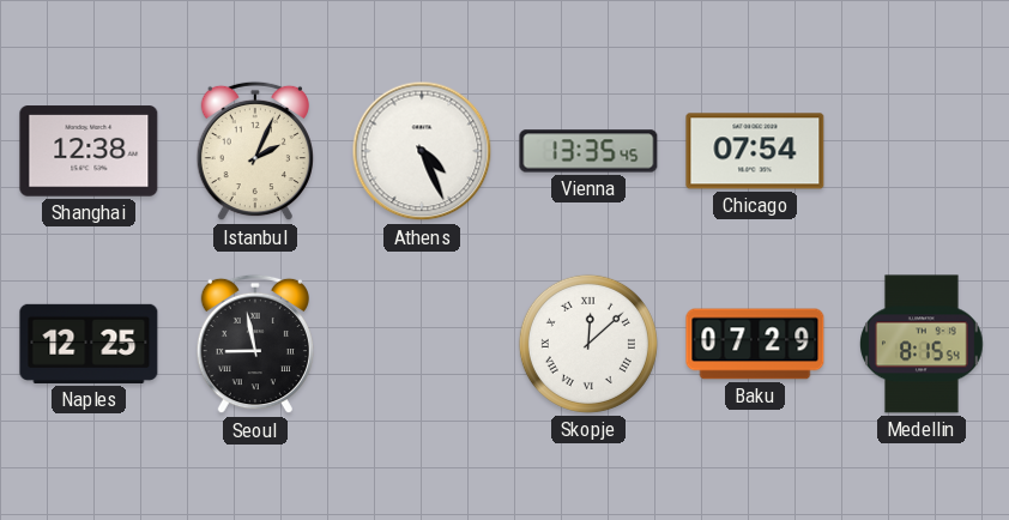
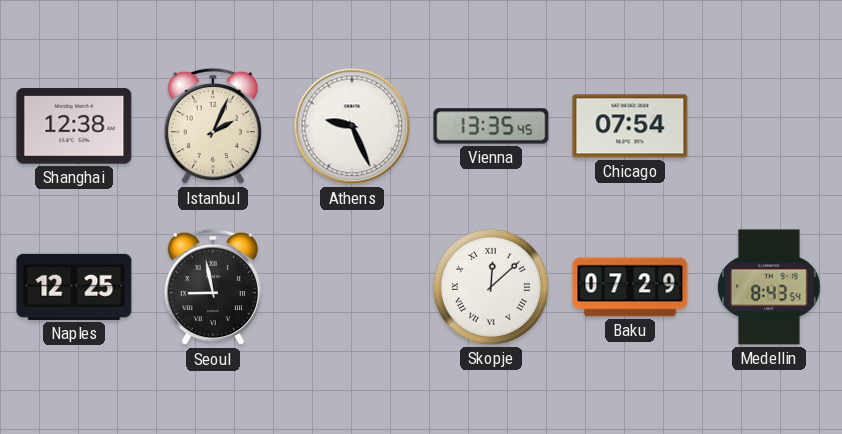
Athens: 4:26 -> 9:26 (352, 126)
Medellin: 8:15 -> 8:43 (770, 287)
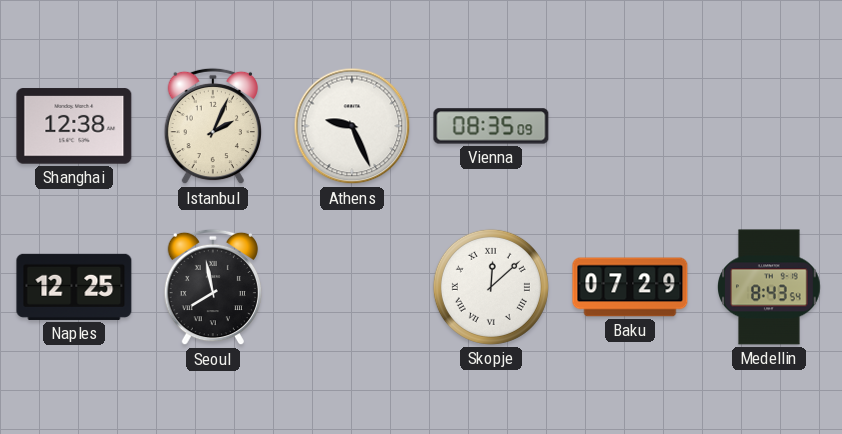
Vienna: 13:35 -> 08:35 (491, 126)
Chicago: 07:54 -> none (630, 126)
Seoul: 8:58 -> 7:58 (213, 287)
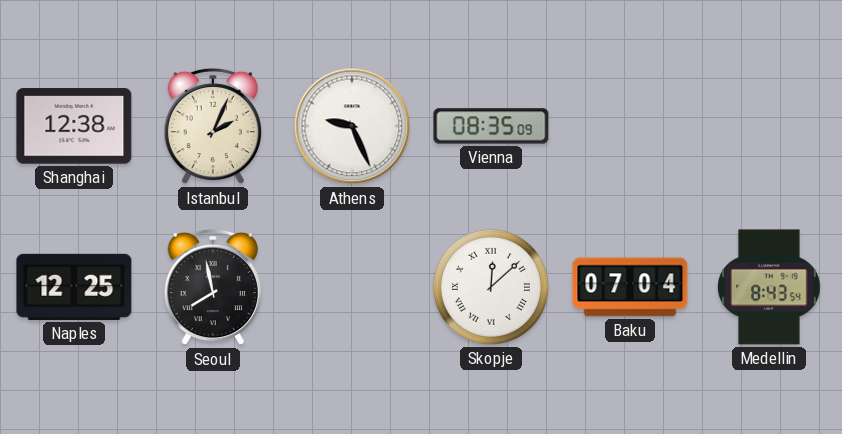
Baku: 07:29 -> 07:04 (630, 287)
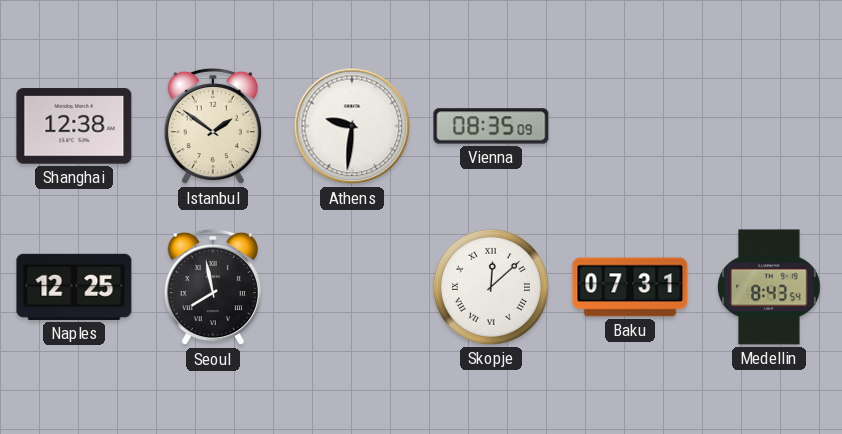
Istanbul: 2:04 -> 1:51 (213, 126)
Athens: 9:26 -> 9:31 (352, 126)
Baku: 07:04 -> 07:31 (630, 287)
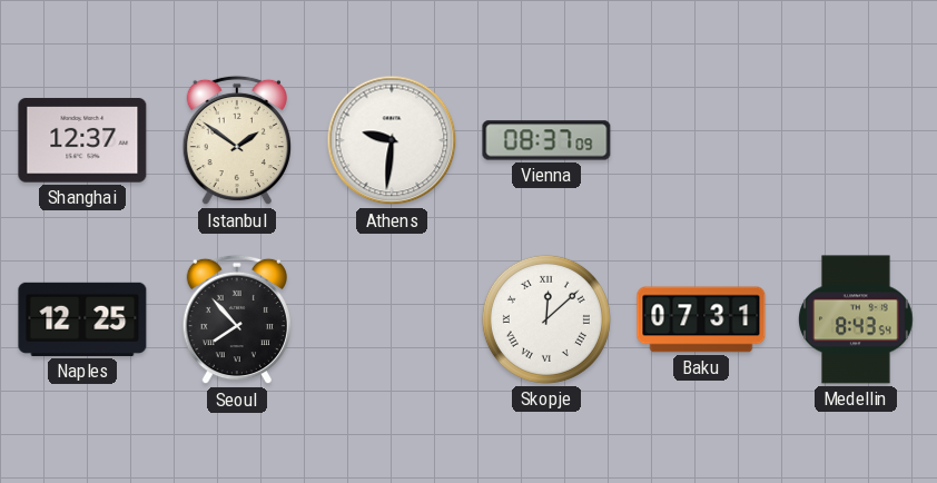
Shanghai: 12:38 -> 12:37 (82, 140)
Vienna: 08:35 -> 08:37 (546, 140)
Seoul: 7:58 -> 7:53 (237, 319)
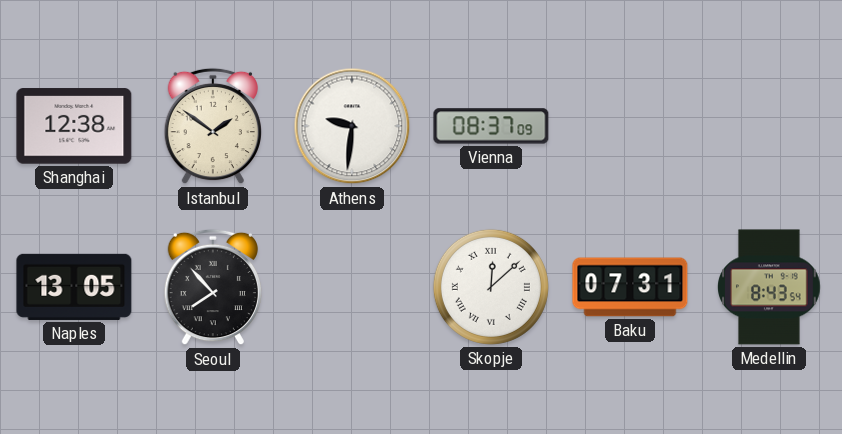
Shanghai: 12:37 -> 12:38 (74, 126)
Naples: 12:25 -> 13:05 (74, 287)
